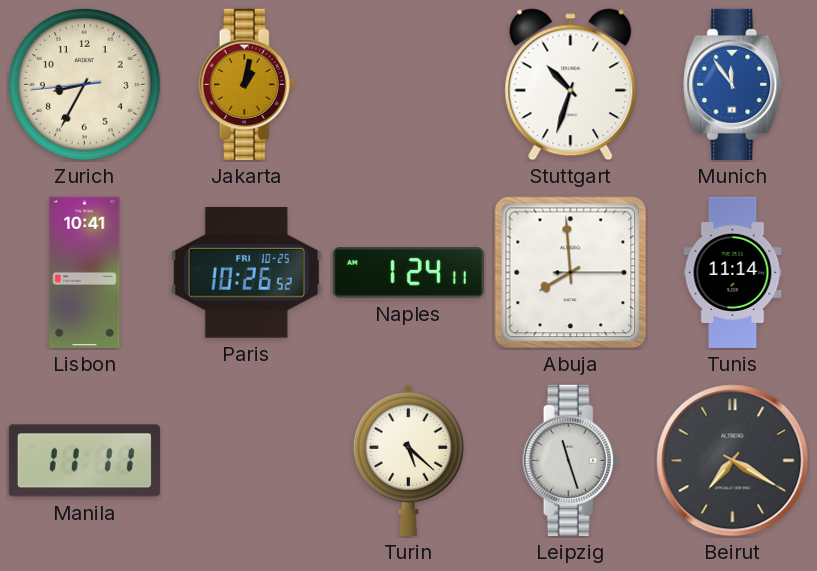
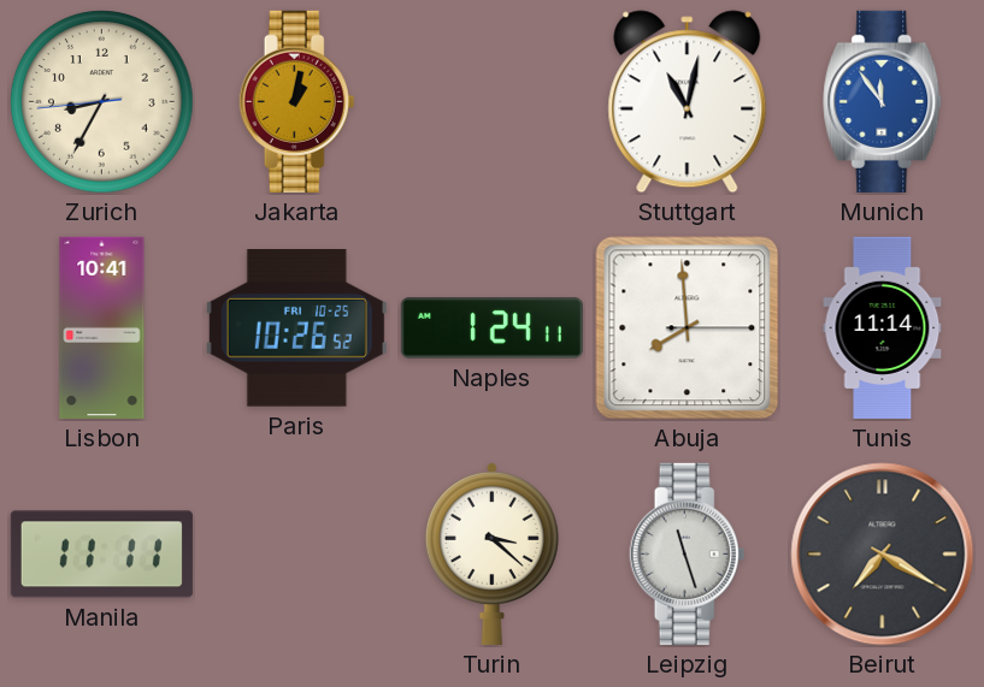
Stuttgart: 10:33 -> 11:02 (688, 102)
Turin: 5:22 -> 3:22 (491, 553)
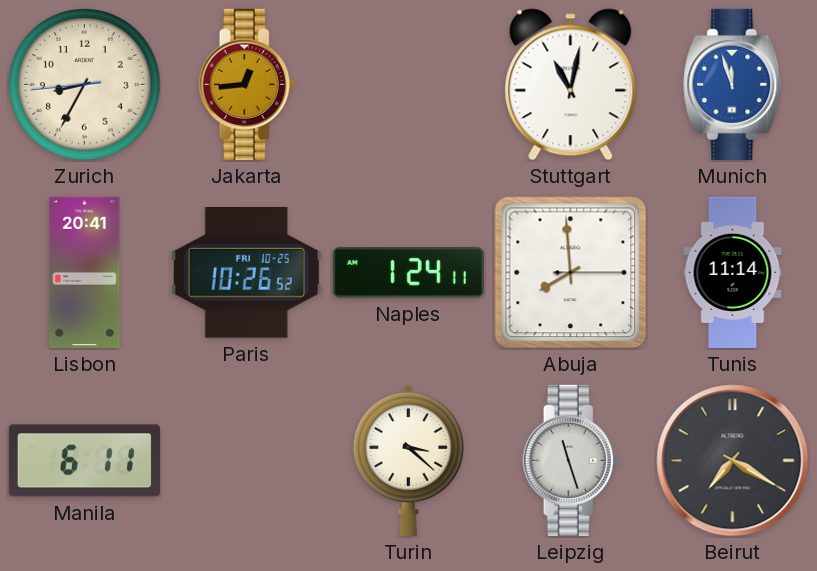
Jakarta: 1:02 -> 12:44 (247, 84)
Munich: 11:54 -> 11:57 (733, 84)
Lisbon: 10:41 -> 20:41 (85, 272)
Manila: 11:11 -> 6:11 (84, 461)
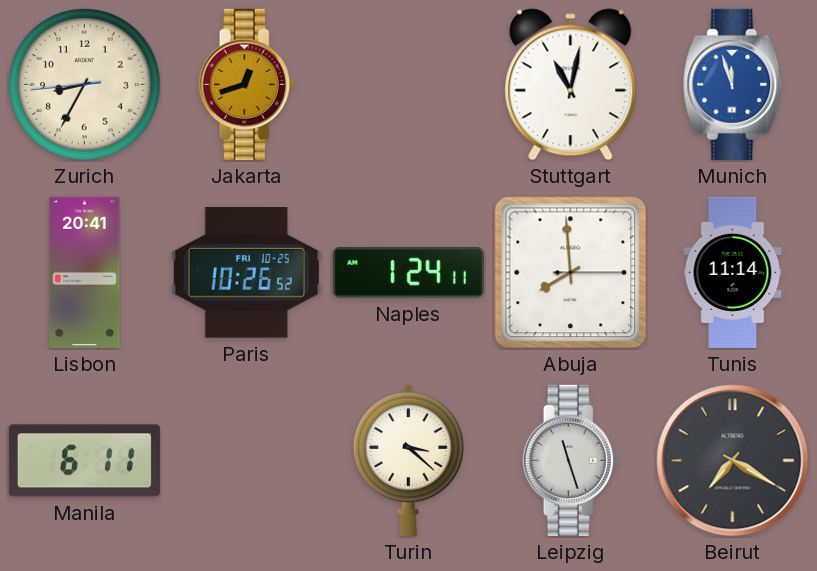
Jakarta: 12:44 -> 12:42 (247, 84)
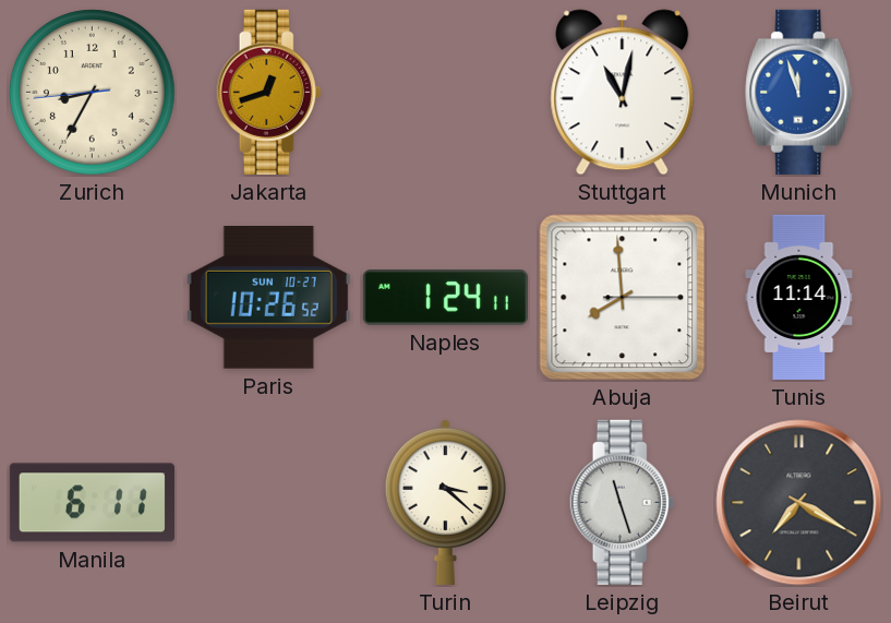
Lisbon: 20:41 -> none (85, 272)
Paris date: FRI 10-25 -> SUN 10-27 (268, 298)
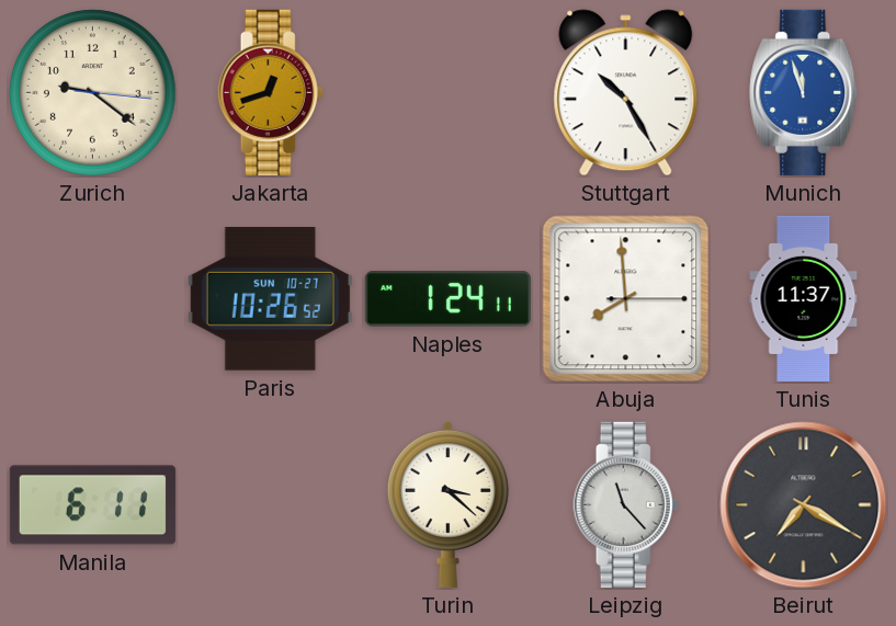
Zurich: 8:34 -> 9:21 (93, 93)
Stuttgart: 11:02 -> 10:25 (626, 93)
Tunis: 11:14 -> 11:37 (804, 298)
Leipzig: 11:27 -> 11:23 (626, 504)
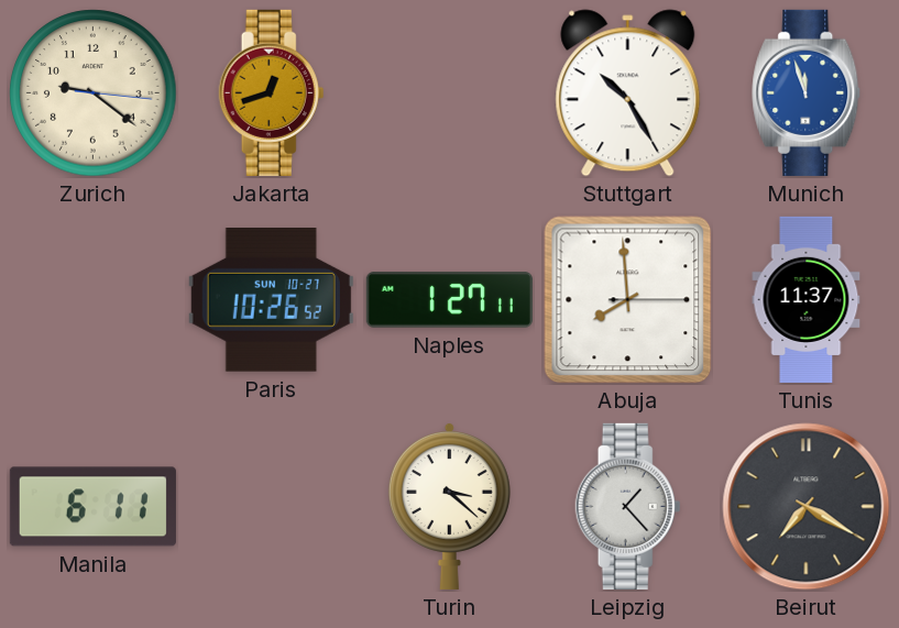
Naples: 1:24 -> 1:27 (449, 300)
Leipzig: 11:23 -> 1:23 (628, 506)
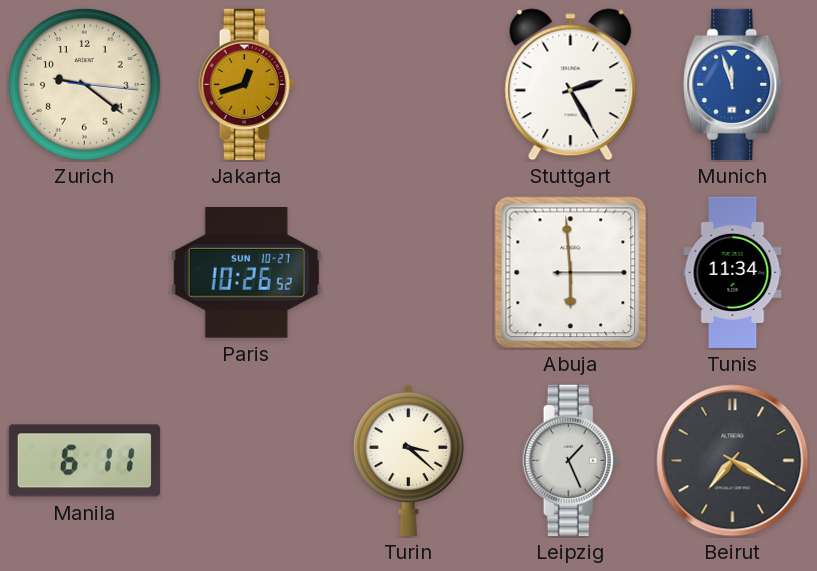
Stuttgart: 10:25 -> 2:25 (571, 85)
Naples: 1:27 -> none (449, 300)
Abuja: 7:59 -> 5:59 (571, 273)
Tunis: 11:37 -> 11:34 (733, 272)
Leipzig: 1:23 -> 1:26 (571, 460)
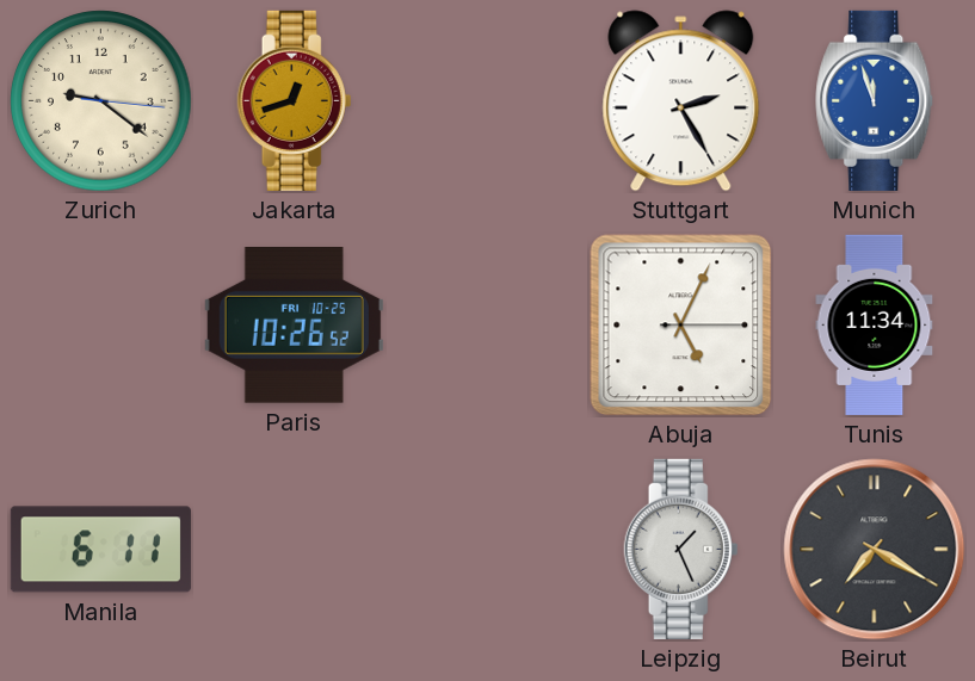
Paris date: SUN 10-27 -> FRI 10-25 (294, 326)
Abuja: 5:59 -> 5:04 (681, 326)
Turin: 3:22 -> none (408, 460)
